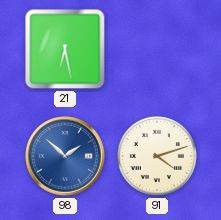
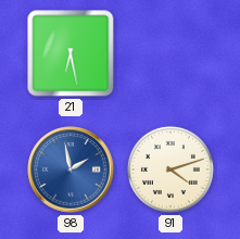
98: 1:52 -> 1:58 (71, 169)
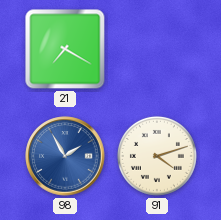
21: 6:28 -> 7:20 (65, 49)
98: 1:58 -> 1:55 (65, 156)
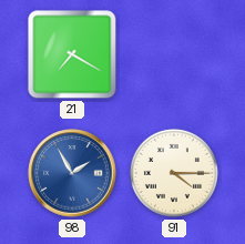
91: 4:12 -> 4:15 (174, 173)
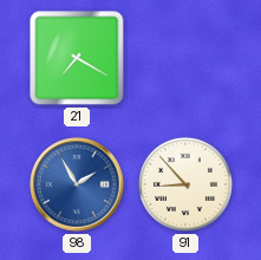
91: 4:15 -> 8:53 (185, 184)
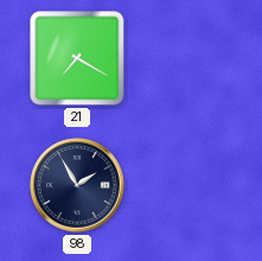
98 dial: blue -> navy (77, 185)
91: 8:53 -> none (185, 184)
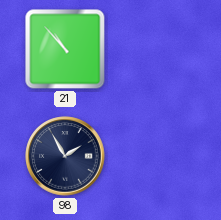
21: 7:20 -> 10:53 (65, 49)
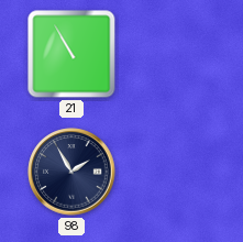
21: 10:53 -> 10:55 (71, 54)
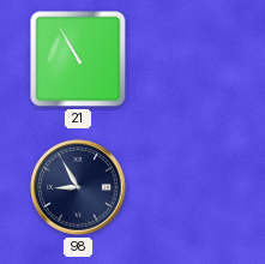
98: 1:55 -> 8:55 (78, 187)
